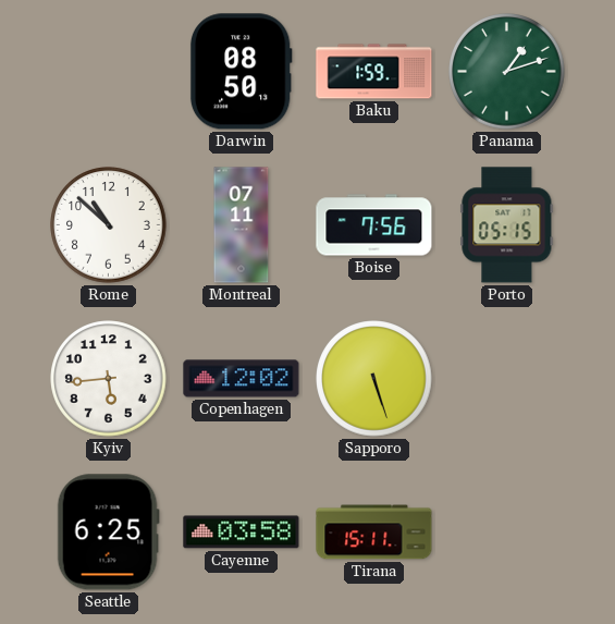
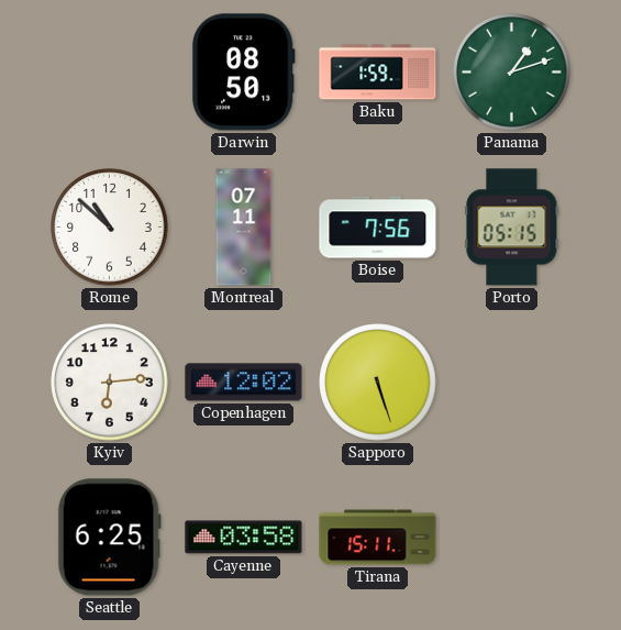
Kyiv: 5:44 -> 6:14 (110, 383)
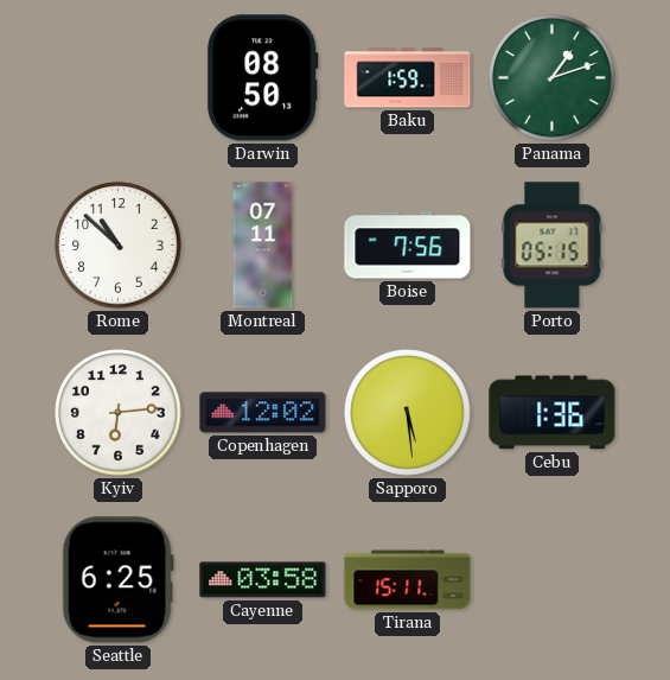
Sapporo: 5:27 -> 5:29 (408, 413)
Cebu: none -> 1:36 (553, 413)
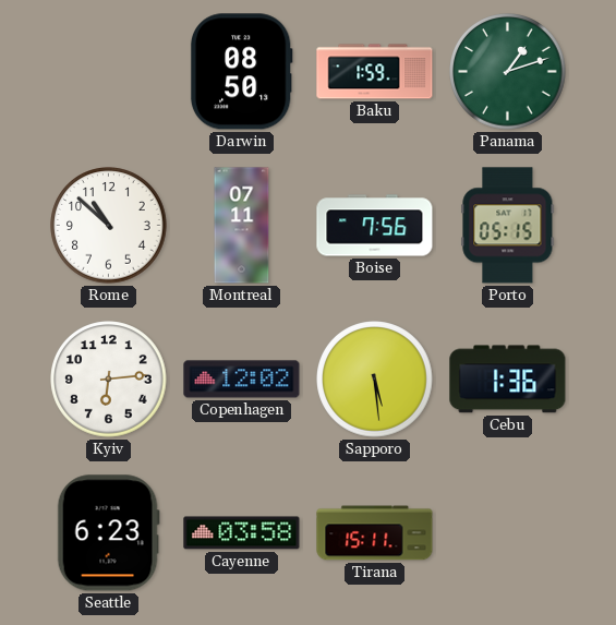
Seattle: 6:25 -> 6:23 (108, 533)
